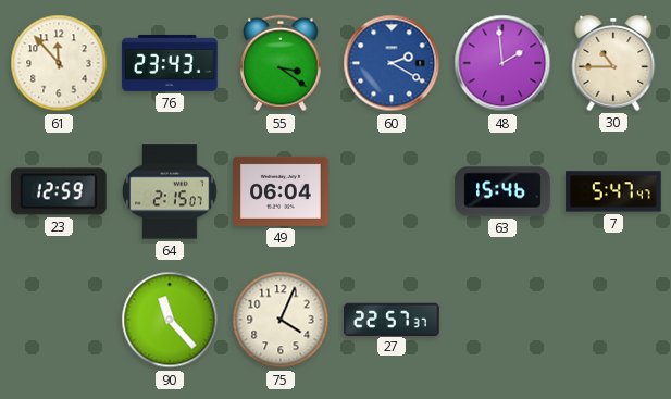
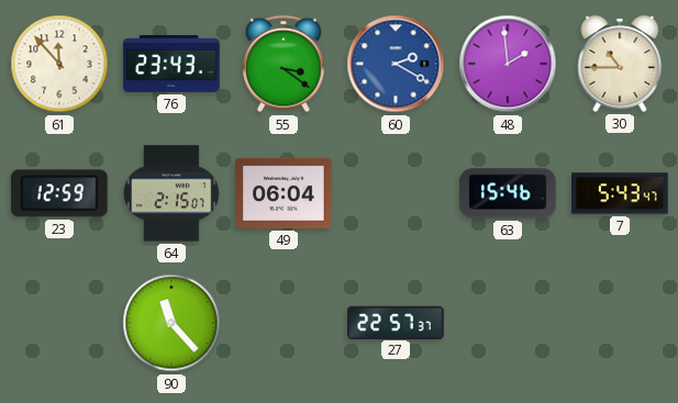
7: 5:47 -> 5:43 (620, 193)
75: 4:04 -> none (281, 320)
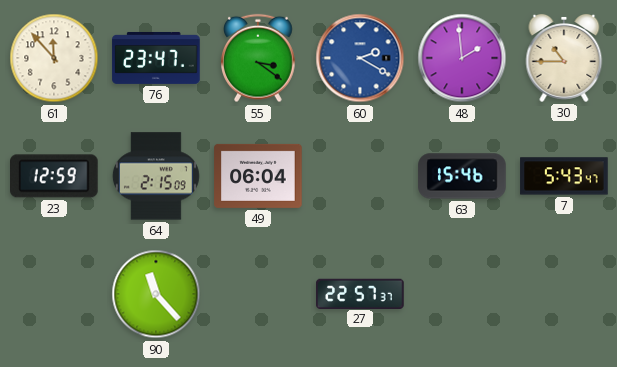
76: 23:43 -> 23:47 (156, 58)
64: 2:15:07 -> 2:15:09 (156, 176)
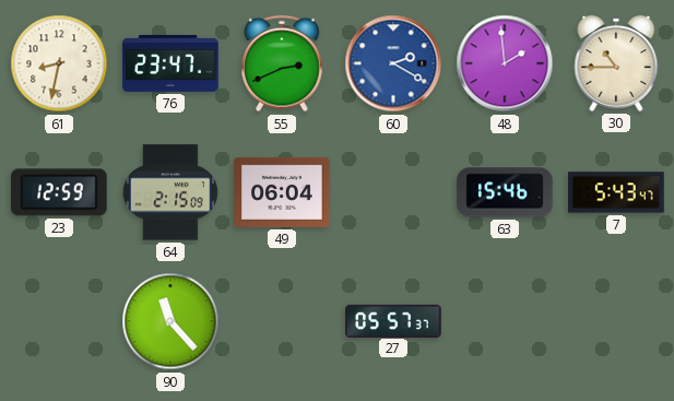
61: 11:53 -> 8:32 (59, 63)
55: 3:21 -> 2:41 (283, 63)
27: 22:57 -> 05:57 (393, 320)
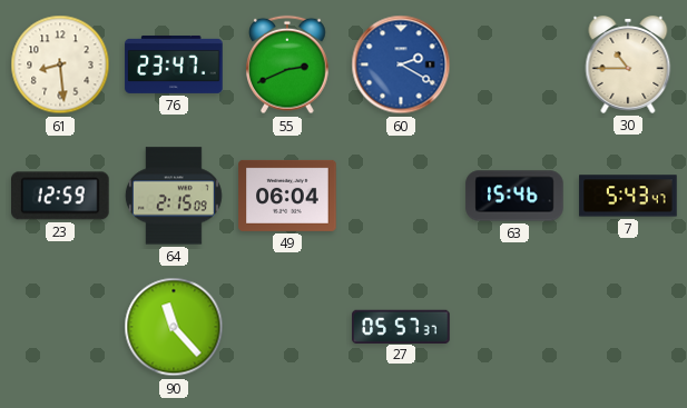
61: 8:32 -> 8:29 (60, 64)
48: 1:59 -> none (505, 63)
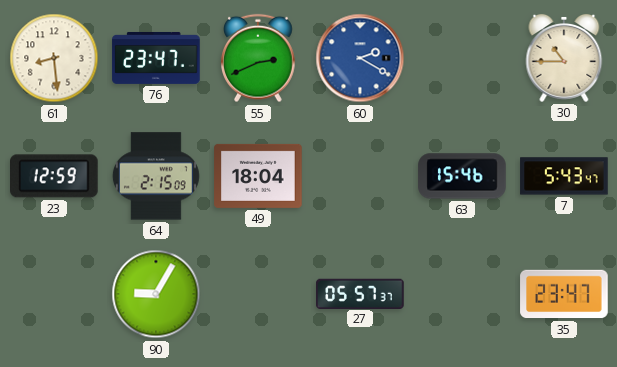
49: 06:04 -> 18:04 (258, 176)
90: 11:23 -> 9:05 (156, 294)
35: none -> 23:47 (564, 294)
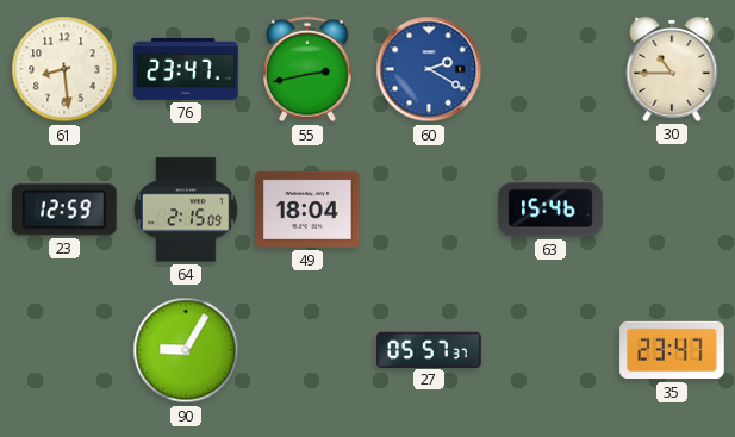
55: 2:41 -> 2:43 (309, 69)
7: 5:43 -> none (564, 176)
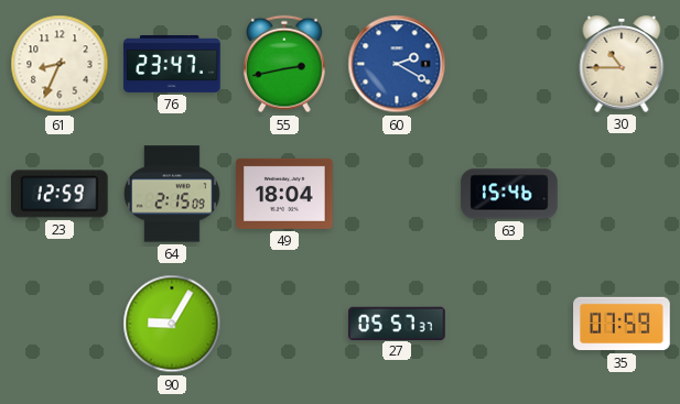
61: 8:29 -> 8:34 (60, 64)
35: 23:47 -> 07:59 (622, 324)
